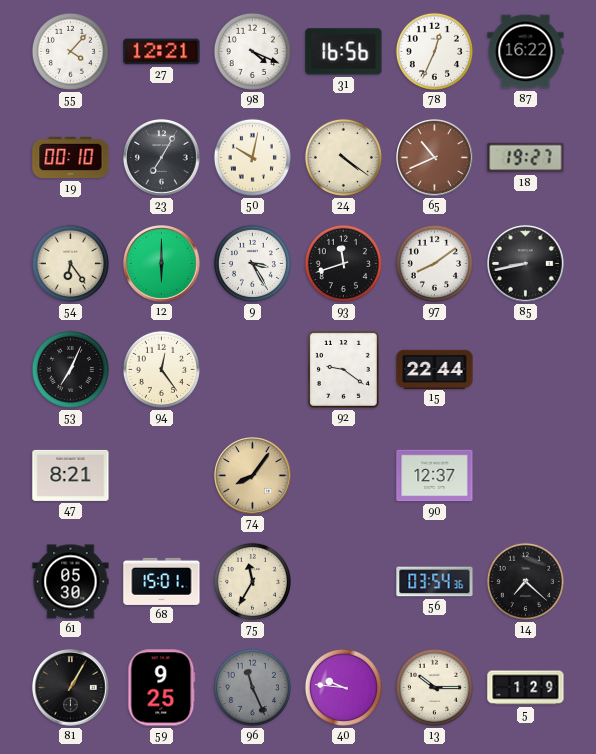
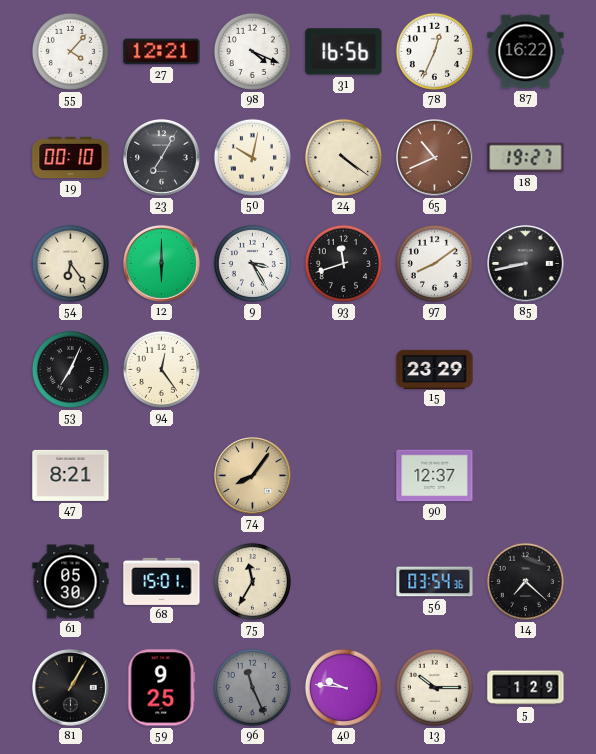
92: 9:21 -> none (343, 369)
15: 22:44 -> 23:29 (435, 369)
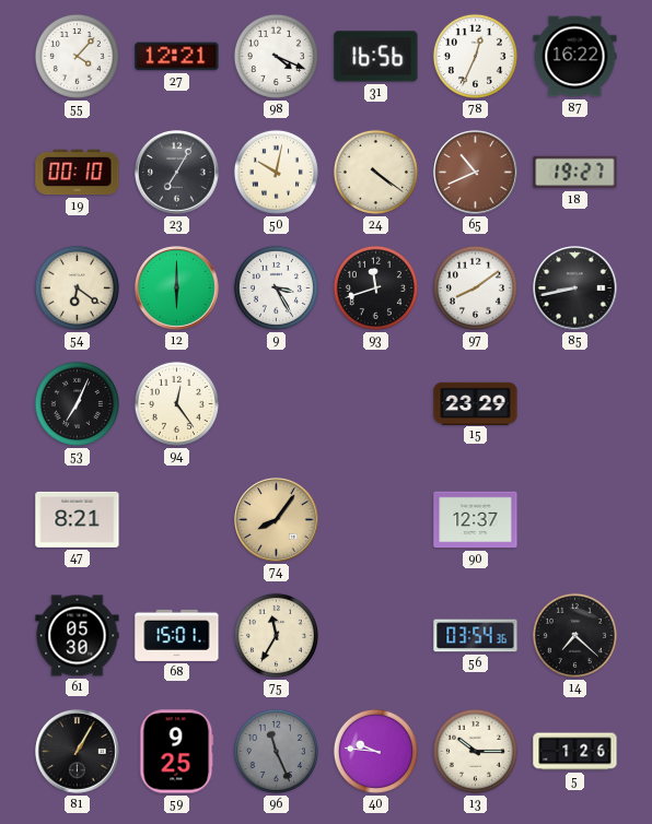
54: 6:24 -> 6:21 (77, 287)
5: 1:29 -> 1:26 (575, 752)
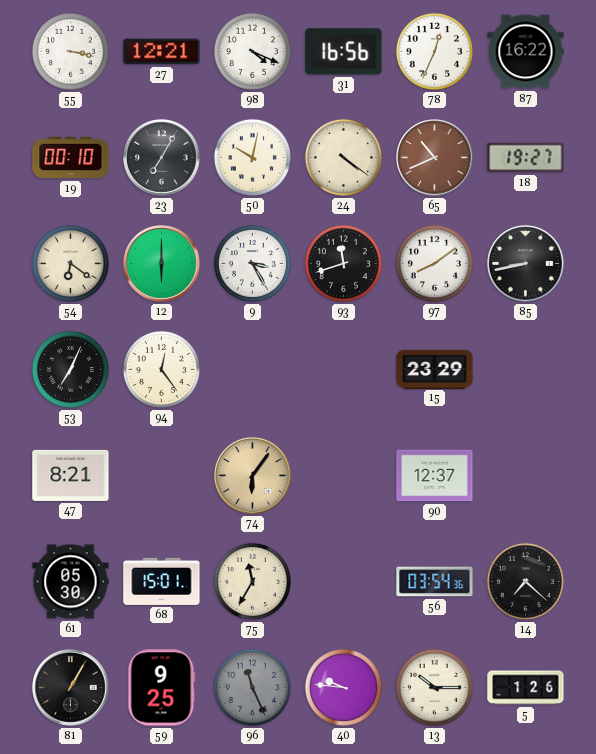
55: 4:07 -> 3:17 (70, 51)
74: 8:06 -> 6:06 (253, 476)
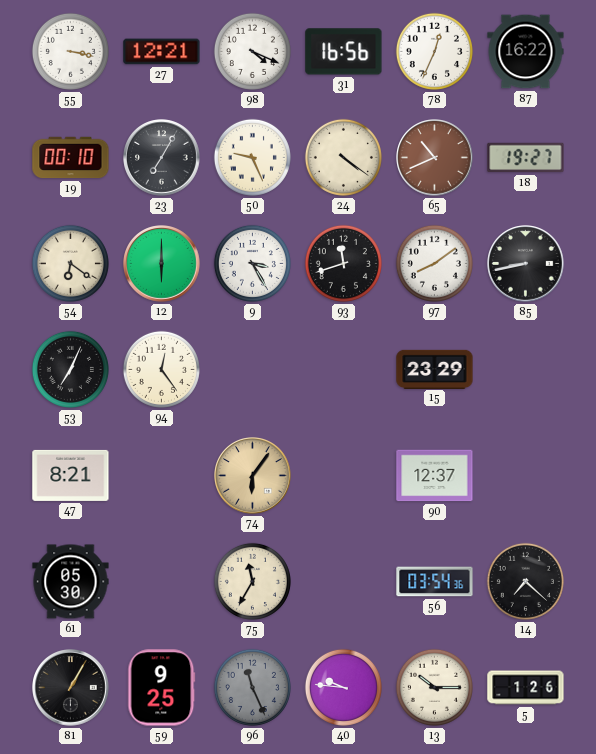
50: 10:02 -> 9:26 (252, 157)
68: 15:01 -> none (162, 581)
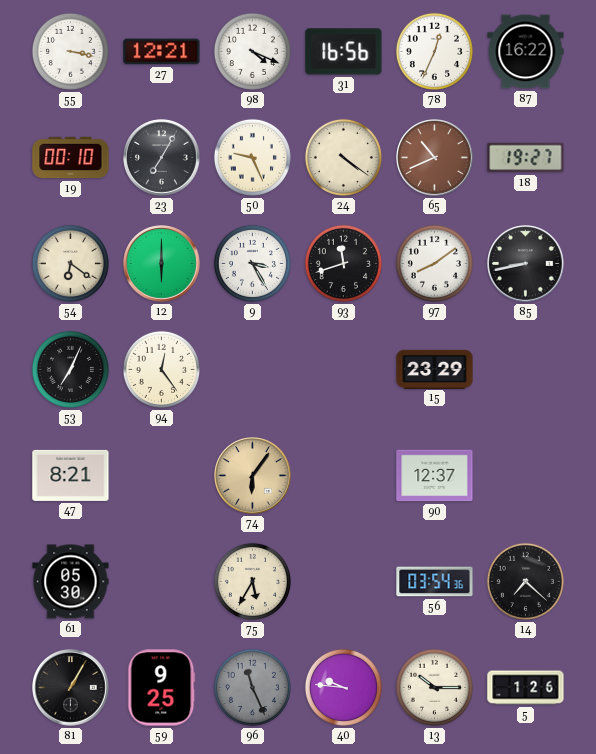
75: 11:35 -> 5:35 (252, 581)
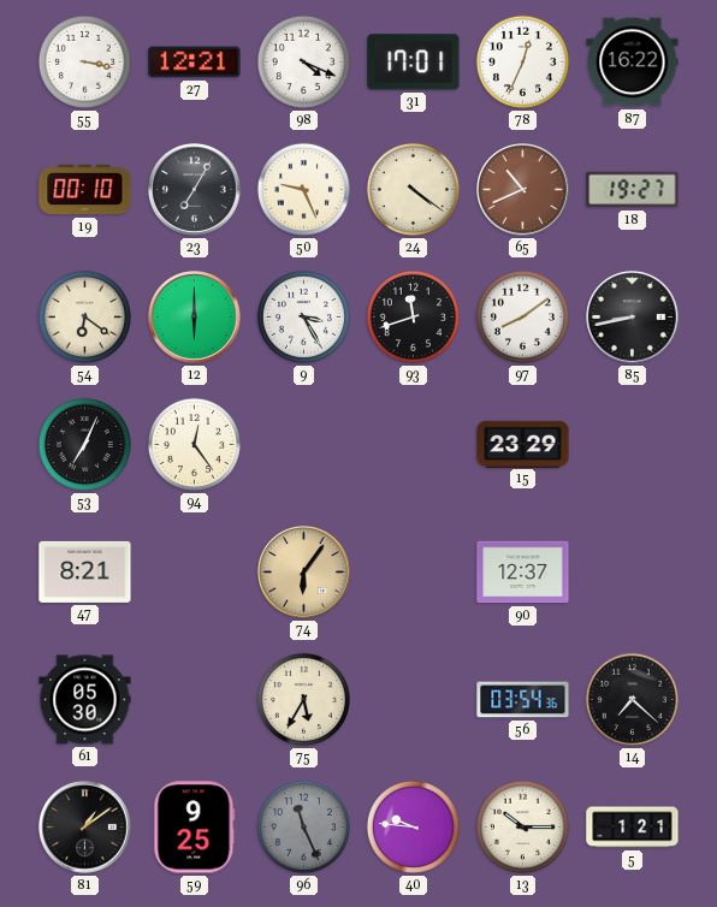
31: 16:56 -> 17:01 (414, 63)
81: 1:05 -> 1:09 (85, 828)
5: 1:26 -> 1:21 (633, 828)
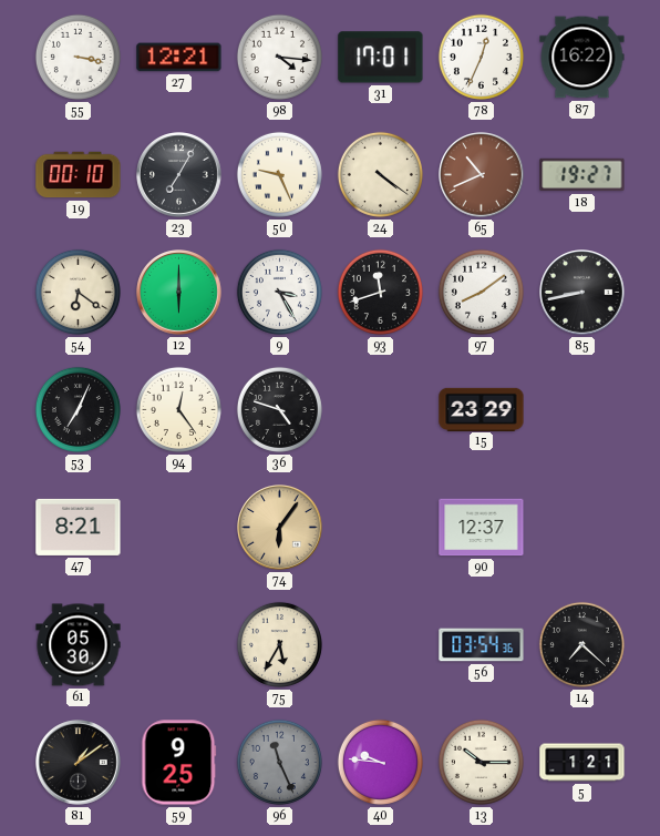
98: 4:19 -> 4:16 (279, 57)
36: none -> 4:48 (279, 409)
